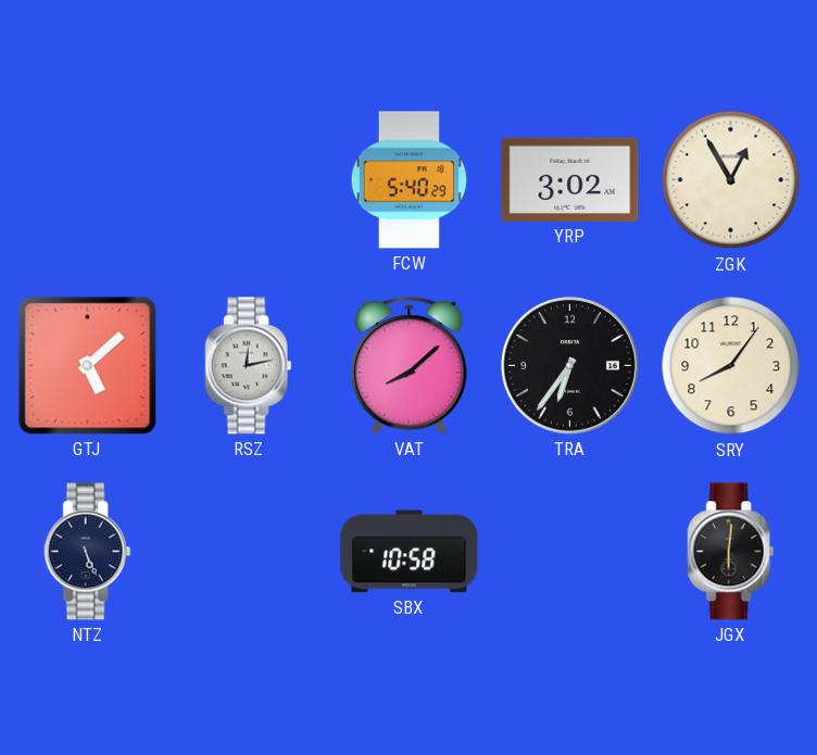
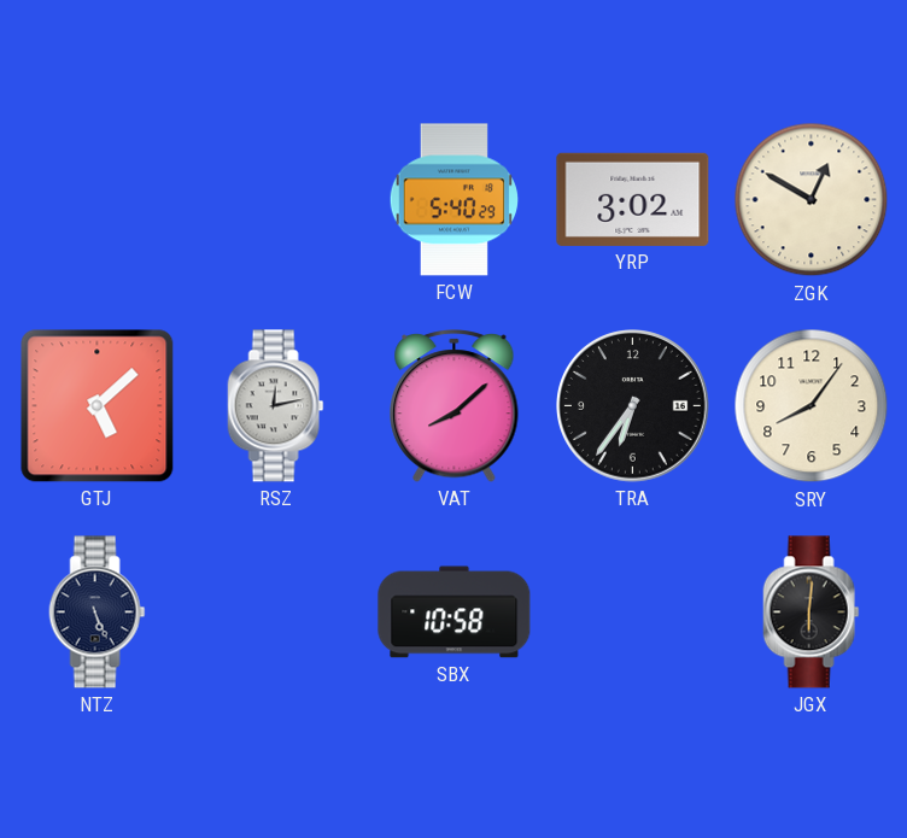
ZGK: 12:55 -> 12:50 (812, 200)
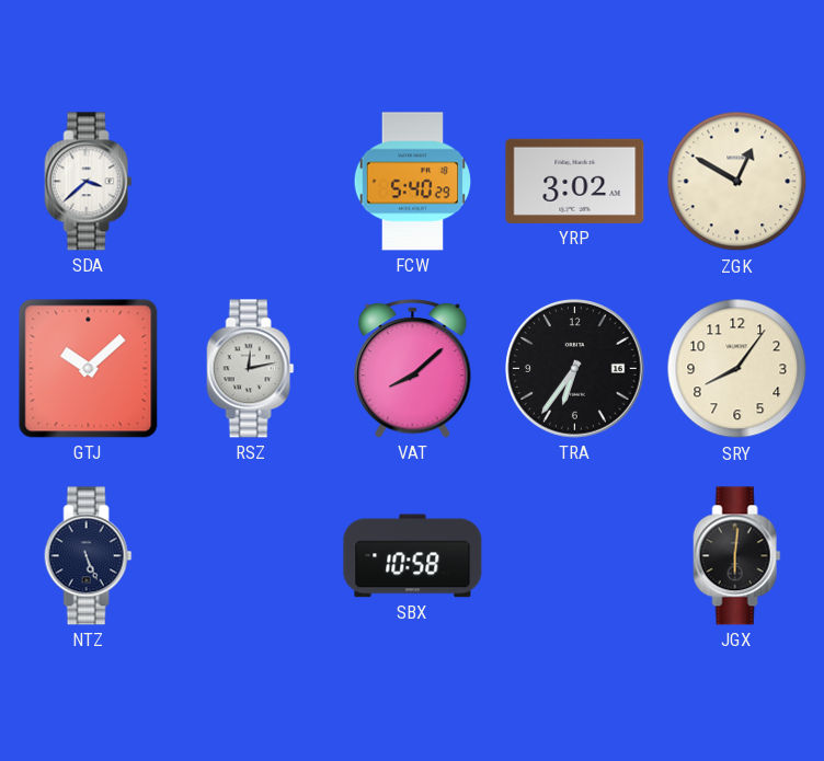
SDA: none -> 3:38 (89, 182)
GTJ: 5:08 -> 10:08 (89, 369)
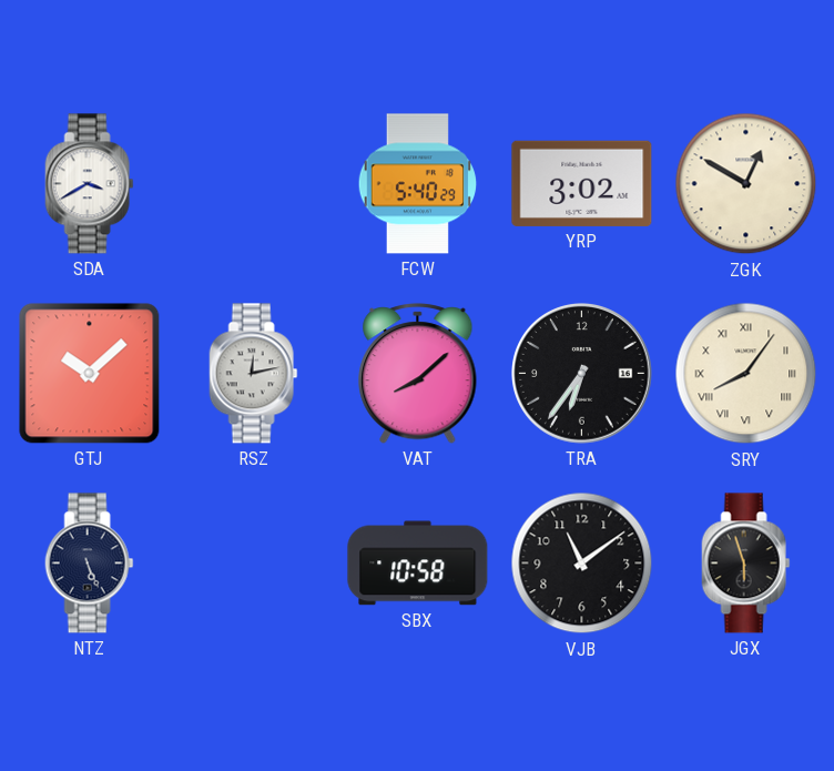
SDA: 3:38 -> 3:40 (90, 184)
SRY numerals: Arabic -> Roman (746, 374)
VJB: none -> 11:09 (582, 564)
JGX: 6:01 -> 5:57 (746, 564)
